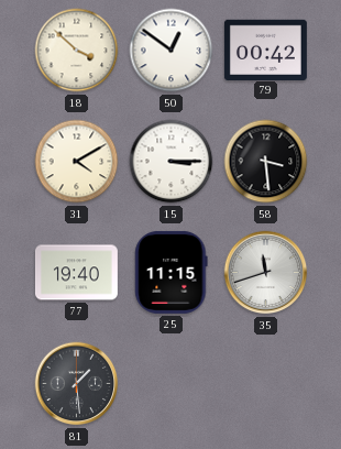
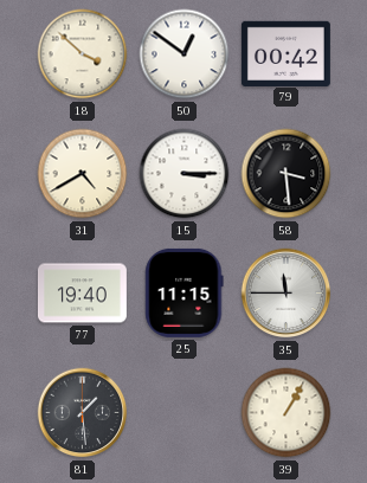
31: 4:10 -> 4:40 (83, 174)
35: 11:42 -> 11:45 (286, 294)
39: none -> 1:05 (286, 413)
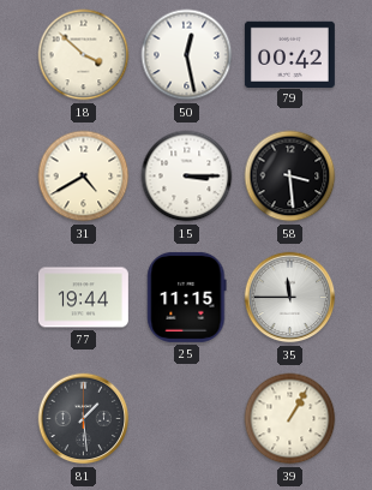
50: 12:51 -> 12:28 (187, 55)
77: 19:40 -> 19:44 (83, 298)
